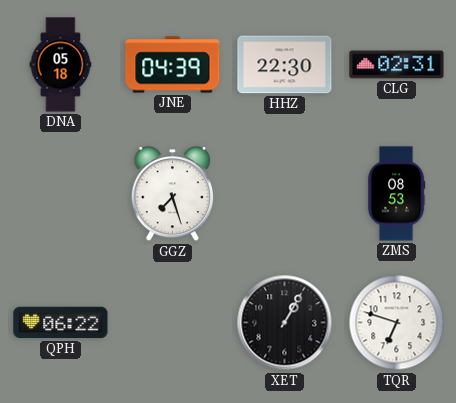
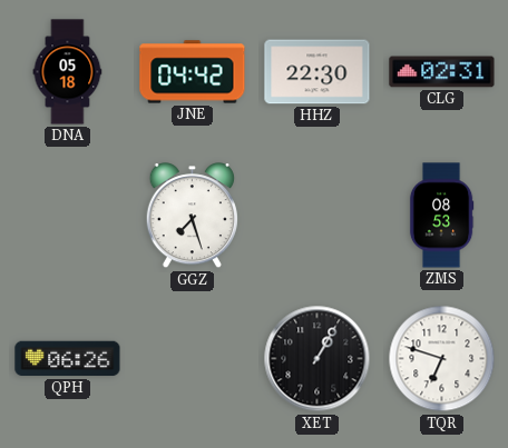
JNE: 04:39 -> 04:42 (193, 72)
QPH: 06:22 -> 06:26 (68, 359)
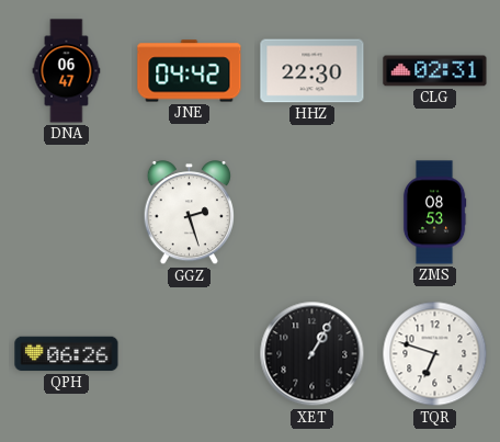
DNA: 05:18 -> 06:47 (67, 71)
GGZ: 7:27 -> 2:27 (189, 213)
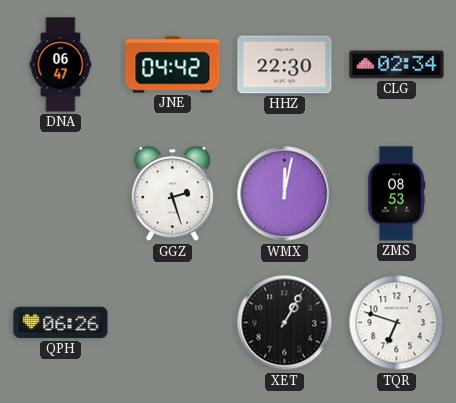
CLG: 02:31 -> 02:34 (397, 65)
WMX: none -> 12:02 (285, 194)
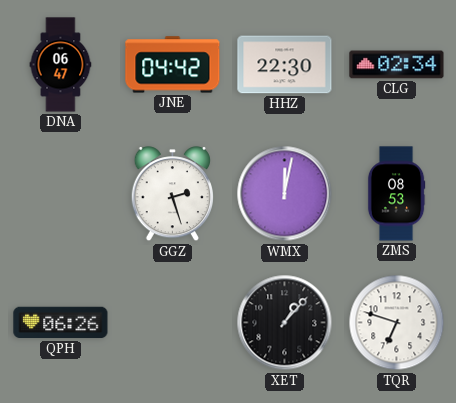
XET: 1:05 -> 1:07 (285, 323)
